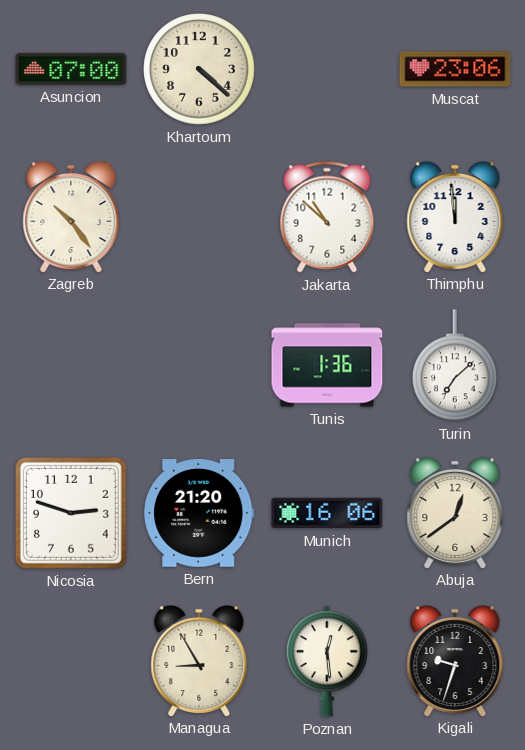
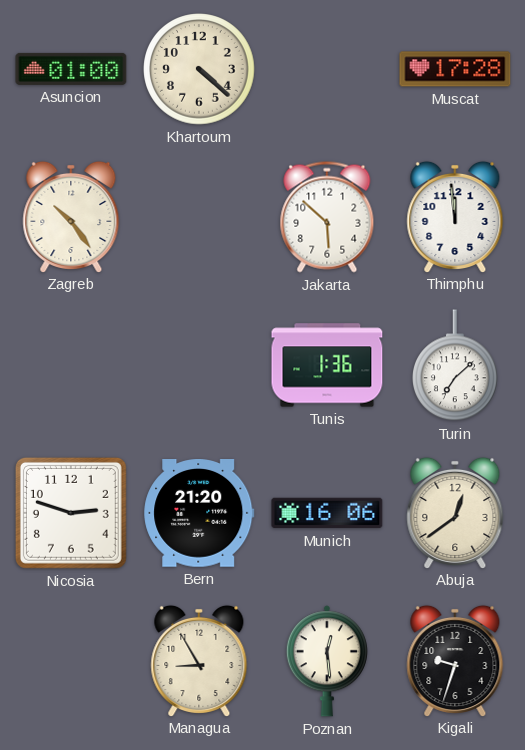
Asuncion: 07:00 -> 01:00 (71, 69)
Muscat: 23:06 -> 17:28 (455, 69)
Jakarta: 10:52 -> 5:52 (327, 217)
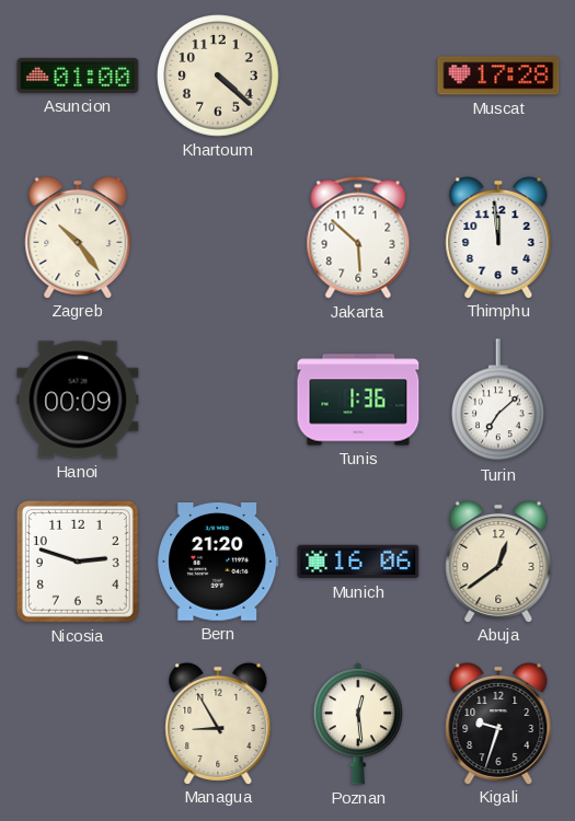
Hanoi: none -> 00:09 (78, 400)
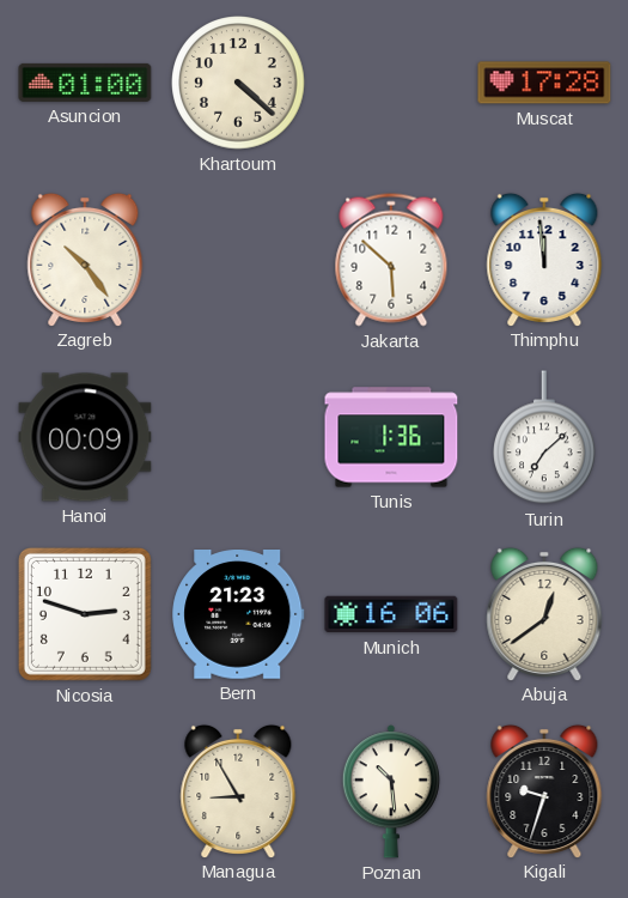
Bern: 21:20 -> 21:23 (238, 615)
Poznan: 12:29 -> 10:29 (391, 791)
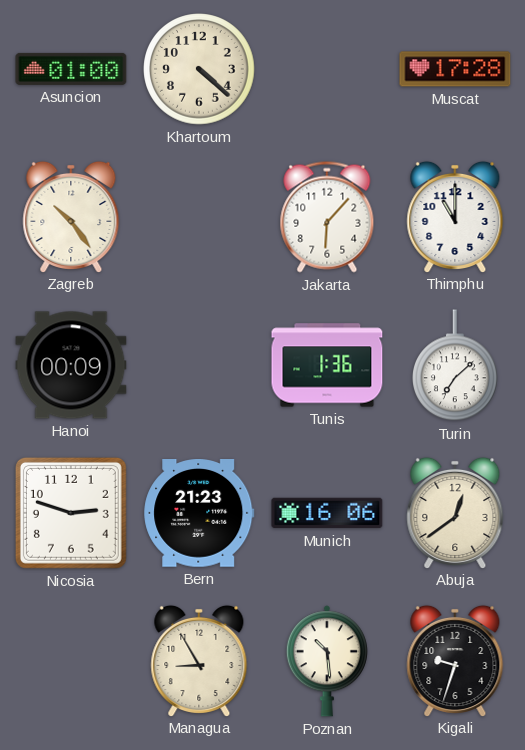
Jakarta: 5:52 -> 6:07 (327, 217)
Thimphu: 11:59 -> 11:00 (455, 216)
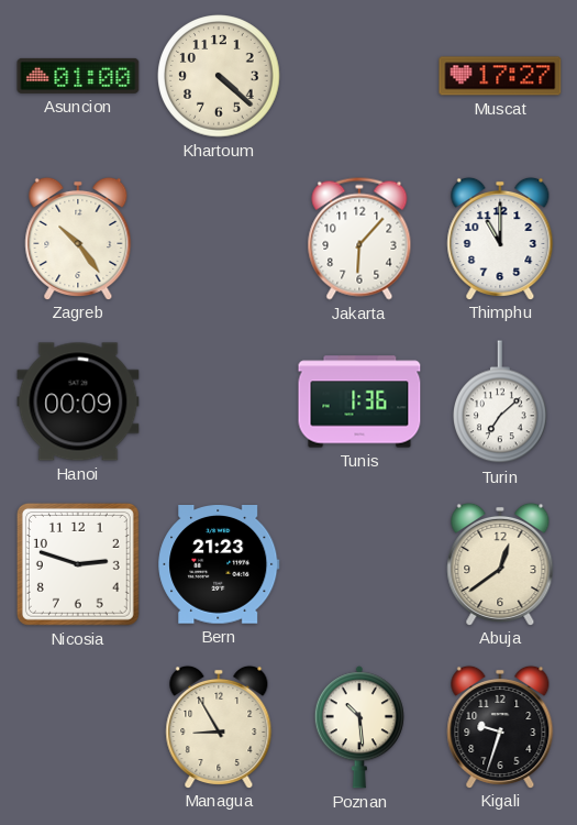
Muscat: 17:28 -> 17:27 (500, 76)
Munich: 16:06 -> none (327, 513)
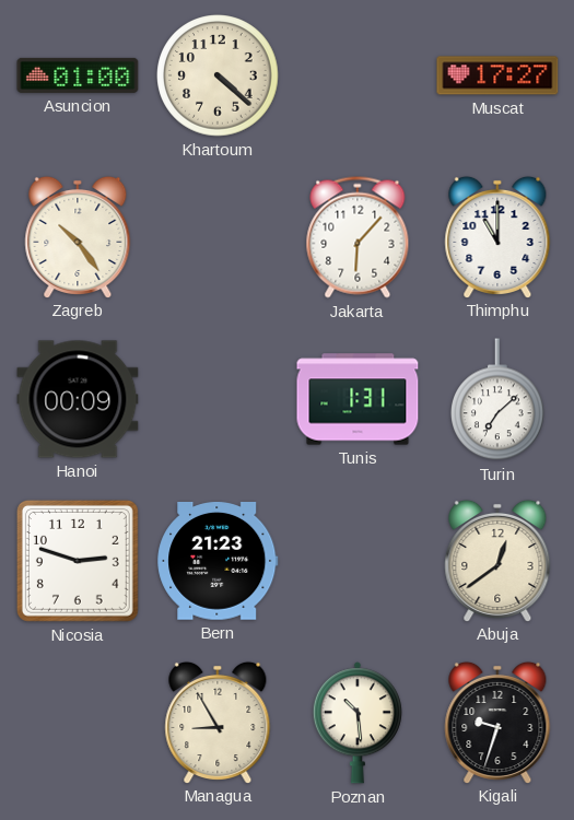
Tunis: 1:36 -> 1:31 (358, 399)
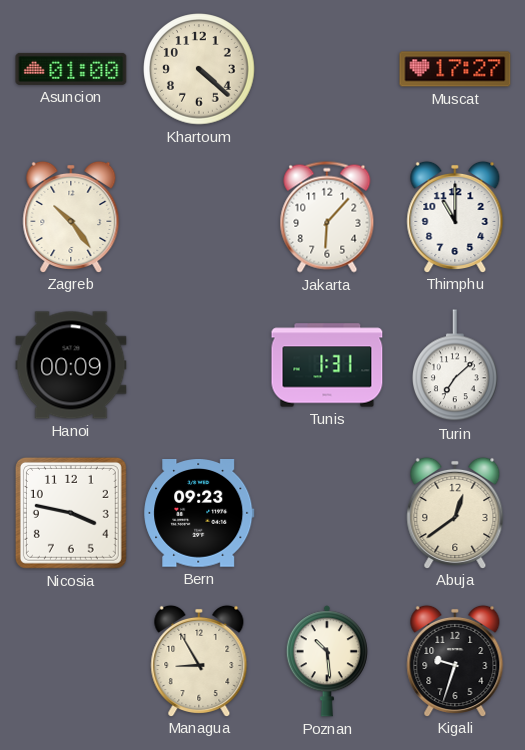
Nicosia: 2:48 -> 3:47 (71, 513)
Bern: 21:23 -> 09:23 (199, 514)
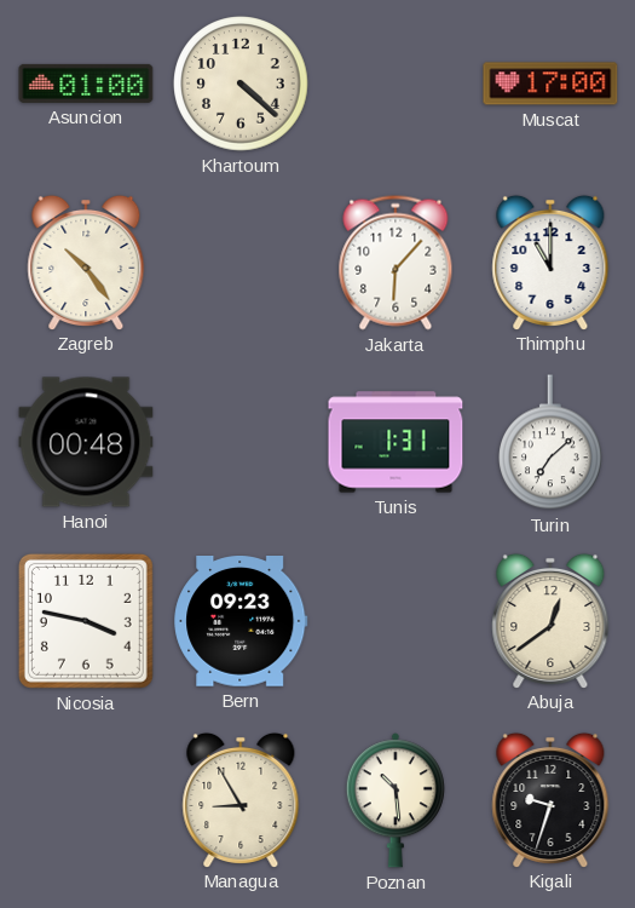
Muscat: 17:27 -> 17:00 (550, 84)
Hanoi: 00:09 -> 00:48 (86, 442)
